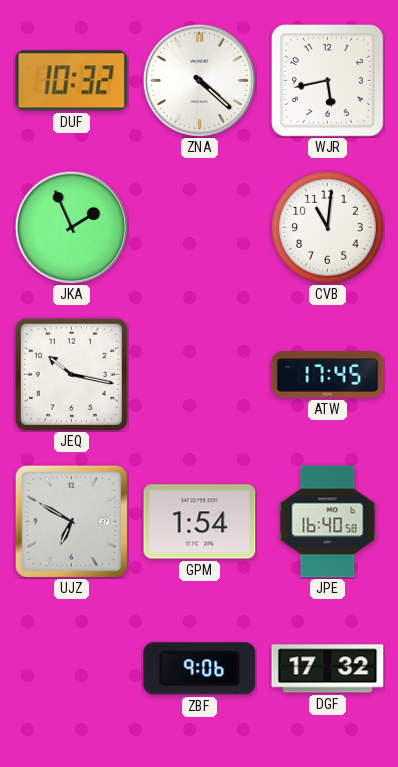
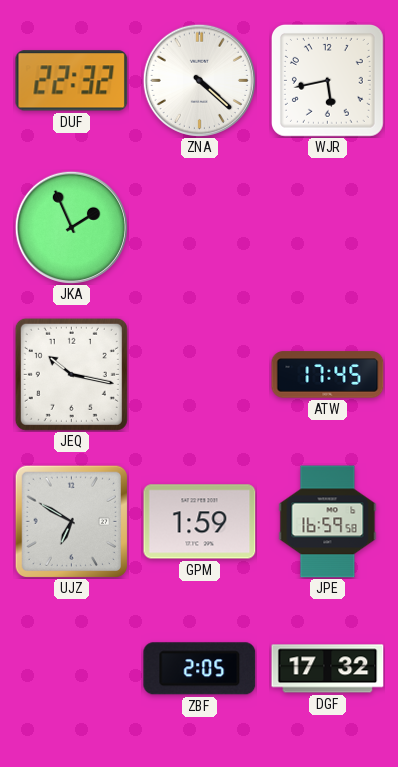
DUF: 10:32 -> 22:32 (72, 81)
CVB: 11:01 -> none (328, 228)
GPM: 1:54 -> 1:59 (200, 522)
JPE: 16:40 -> 16:59 (328, 522)
ZBF: 9:06 -> 2:05 (200, 669)
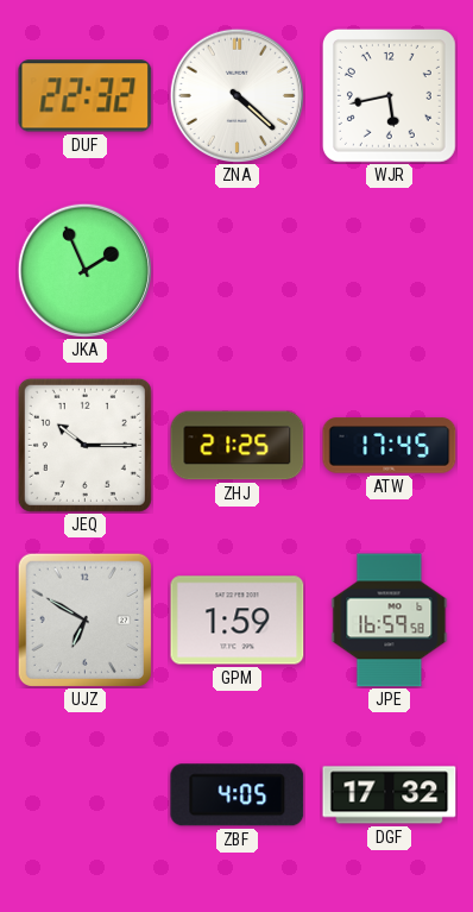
JEQ: 10:17 -> 10:15 (84, 445)
ZHJ: none -> 21:25 (238, 446)
ZBF: 2:05 -> 4:05 (238, 795)
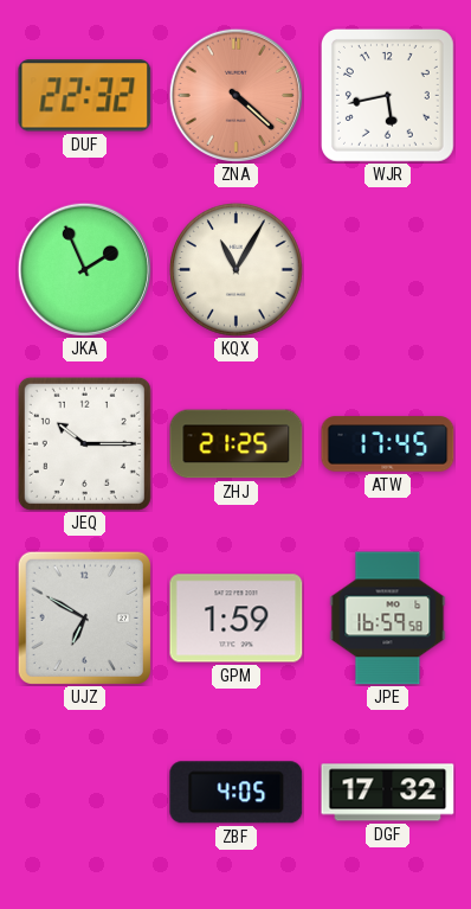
ZNA dial: white -> salmon (236, 95)
KQX: none -> 11:05 (237, 270)
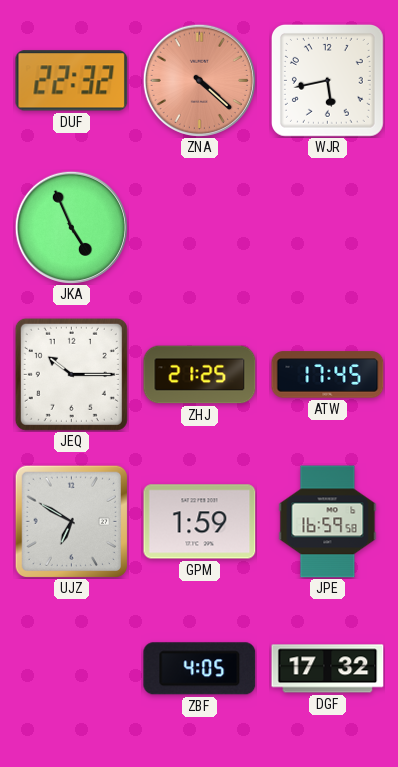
JKA: 1:56 -> 4:56 (71, 227)
KQX: 11:05 -> none (237, 270)
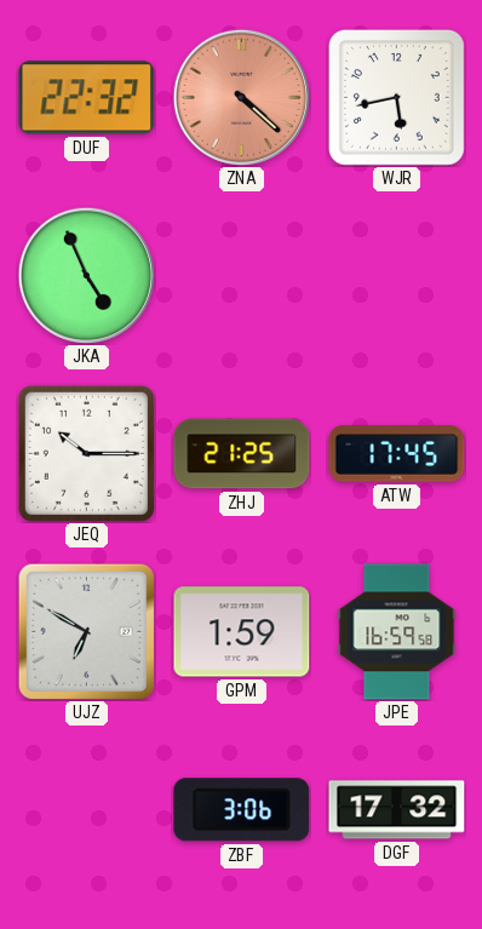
ZBF: 4:05 -> 3:06 (242, 810)
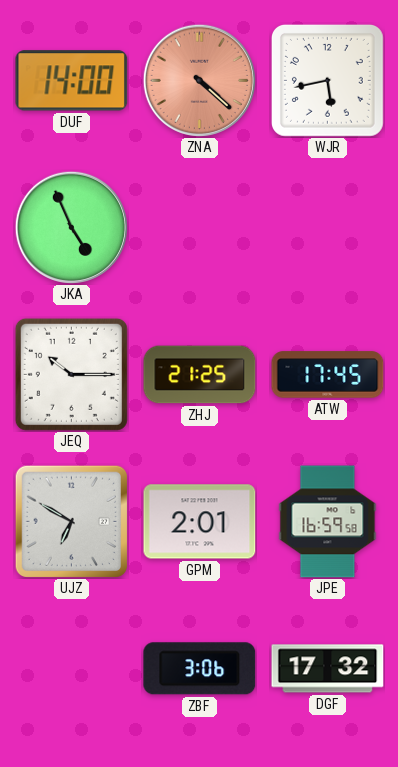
DUF: 22:32 -> 14:00 (72, 81)
GPM: 1:59 -> 2:01 (200, 522)
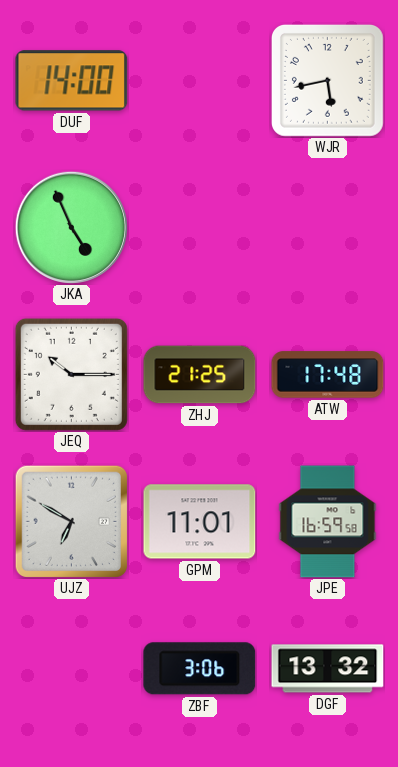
ZNA: 4:22 -> none (199, 80)
ATW: 17:45 -> 17:48 (328, 375)
GPM: 2:01 -> 11:01 (200, 522)
DGF: 17:32 -> 13:32 (328, 669)
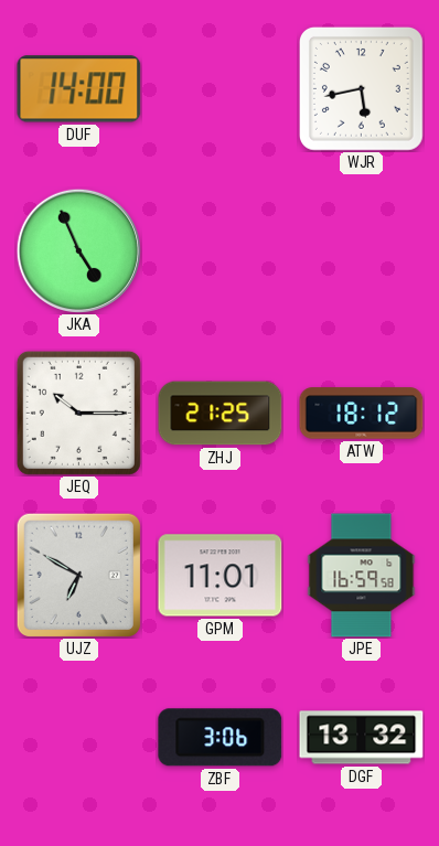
ATW: 17:48 -> 18:12 (362, 414)
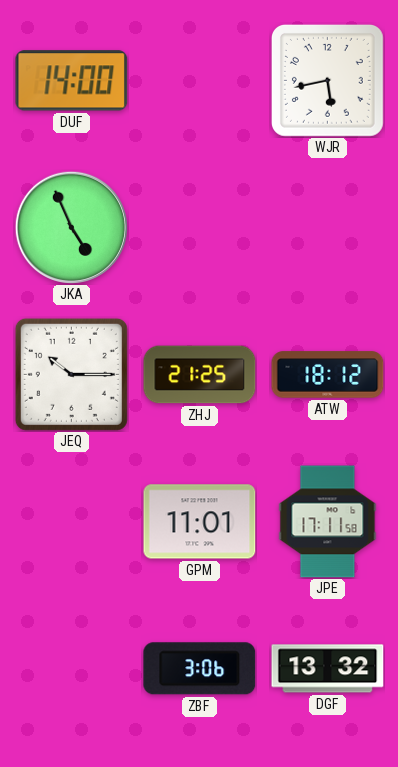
UJZ: 6:50 -> none (78, 575)
JPE: 16:59 -> 17:11 (328, 522)
